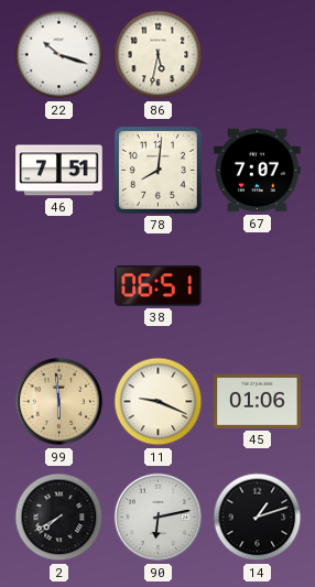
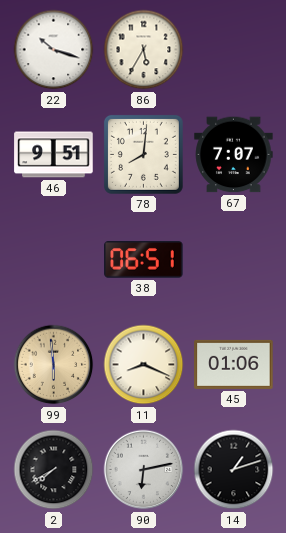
86: 5:32 -> 5:35 (144, 50)
46: 7:51 -> 9:51 (54, 155)
11: 9:19 -> 8:19 (144, 365)
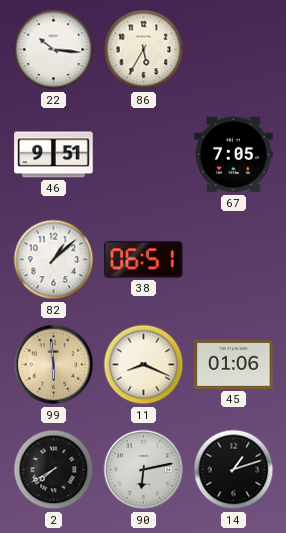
22: 10:18 -> 10:16 (54, 50)
78: 8:01 -> none (143, 154)
67: 7:07 -> 7:05 (234, 155)
82: none -> 1:08 (54, 260)
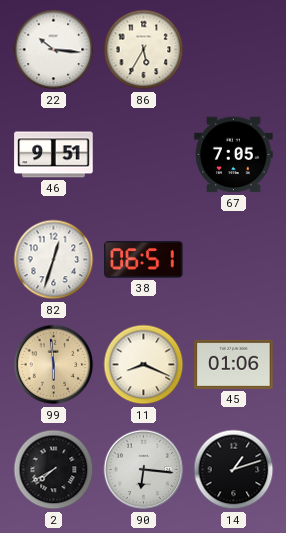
82: 1:08 -> 12:33 (54, 260)
90: 6:13 -> 6:16 (144, 470)
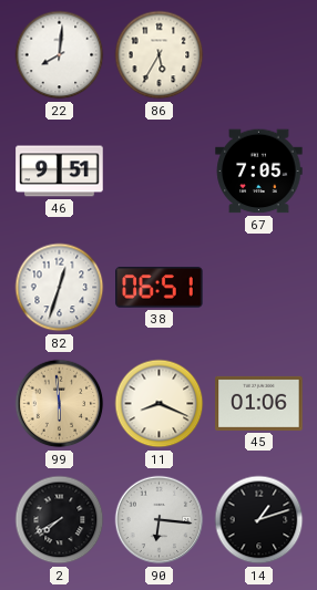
22: 10:16 -> 8:01 (60, 55)
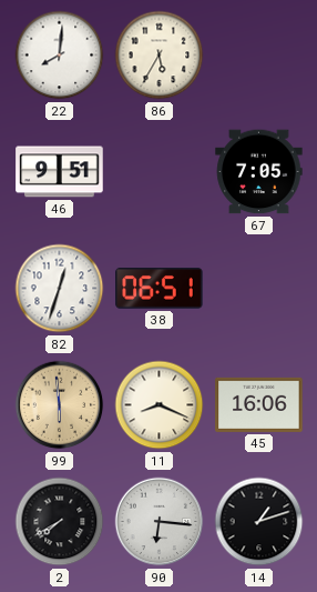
45: 01:06 -> 16:06 (259, 404)
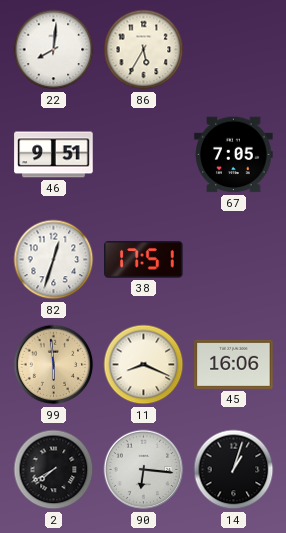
38: 06:51 -> 17:51 (144, 260)
14: 1:12 -> 1:03 (234, 470)
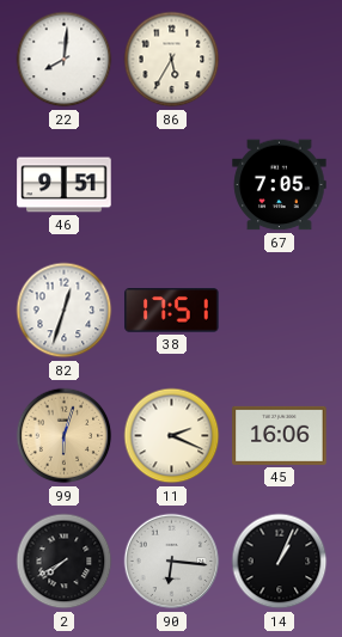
99: 5:59 -> 6:03 (65, 436)
11: 8:19 -> 2:19 (172, 436)
14: 1:03 -> 1:04 (280, 562)
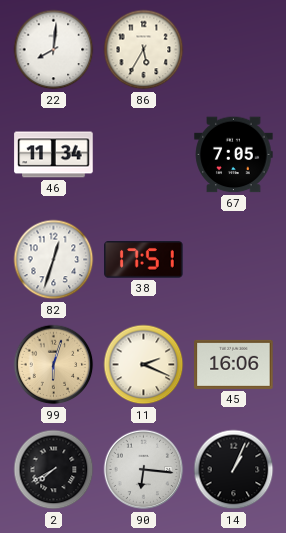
46: 9:51 -> 11:34 (54, 155)
